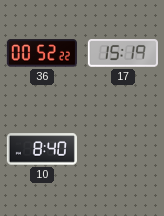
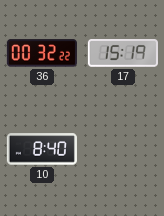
36: 00:52 -> 00:32 (42, 53)
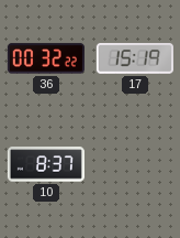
10: 8:40 -> 8:37 (46, 164)
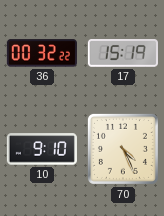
10: 8:37 -> 9:10 (42, 149)
70: none -> 4:26 (123, 149)
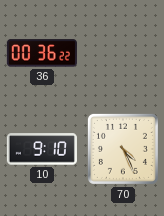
36: 00:32 -> 00:36 (42, 53)
17: 15:19 -> none (123, 53)
